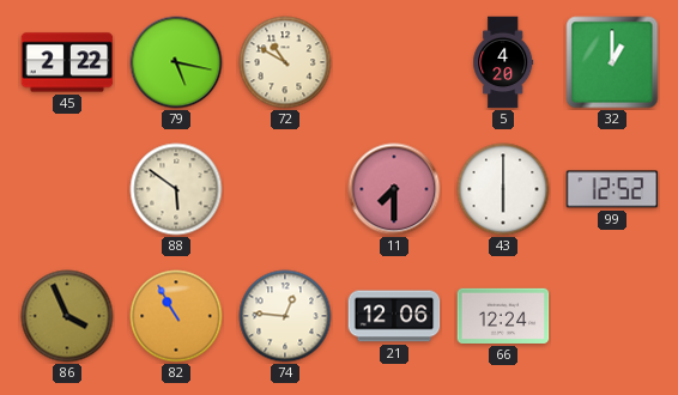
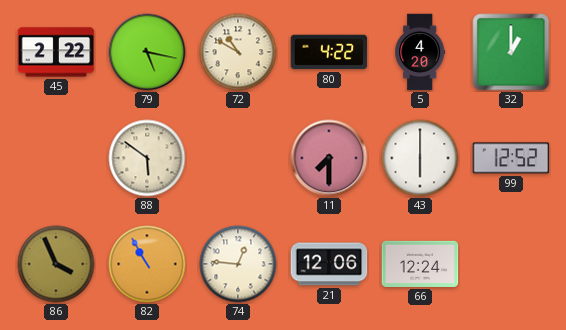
80: none -> 4:22 (329, 52)
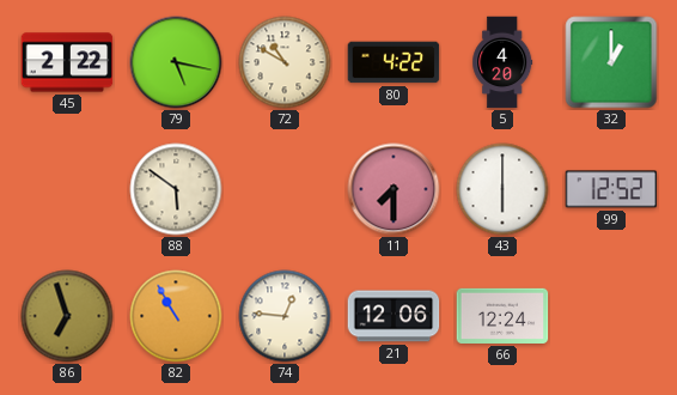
86: 3:56 -> 6:57 (67, 316)
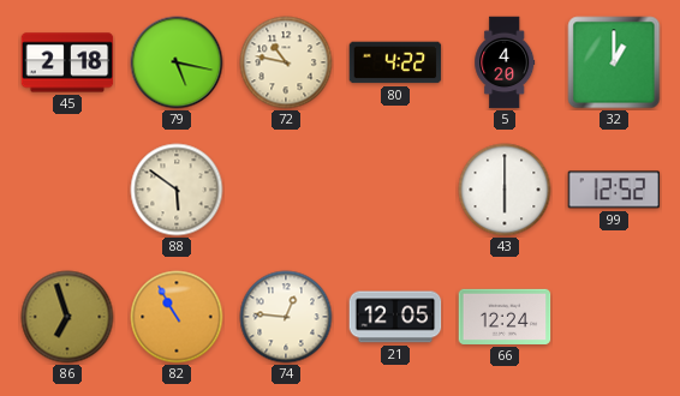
45: 2:22 -> 2:18 (67, 62)
72: 10:50 -> 10:47 (286, 62)
11: 7:30 -> none (394, 189)
21: 12:06 -> 12:05 (395, 317)
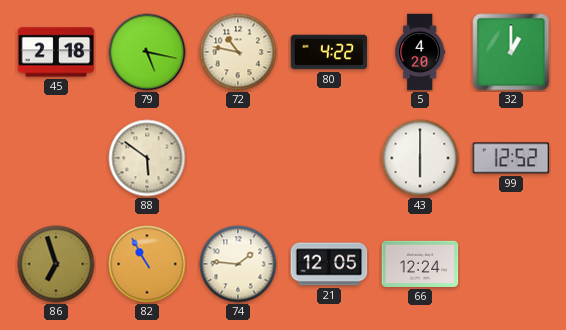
74: 12:46 -> 1:46 (238, 264)
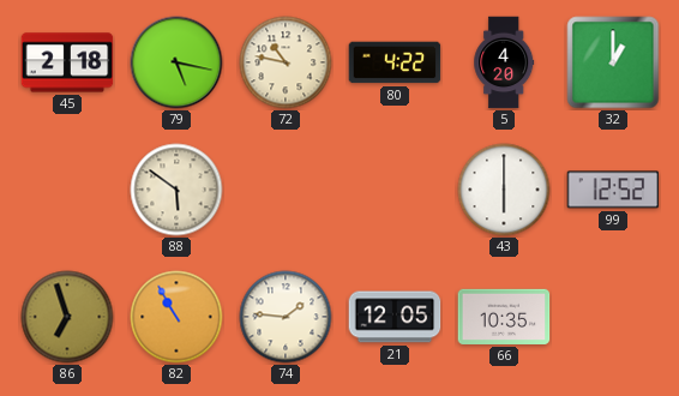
66: 12:24 -> 10:35 (504, 317)
